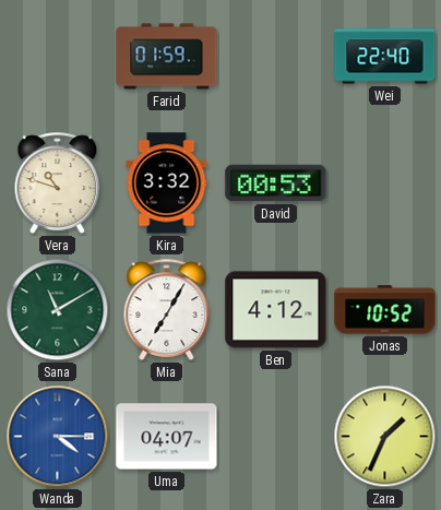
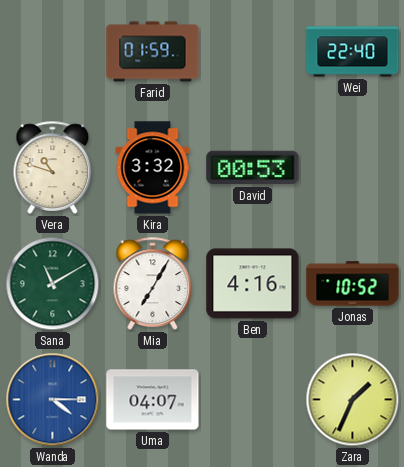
Ben: 4:12 -> 4:16 (253, 284)
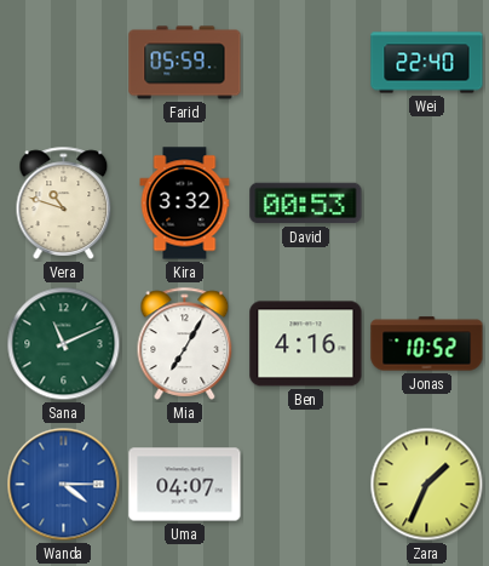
Farid: 01:59 -> 05:59 (185, 63)
Sana: 11:10 -> 11:11 (64, 344)
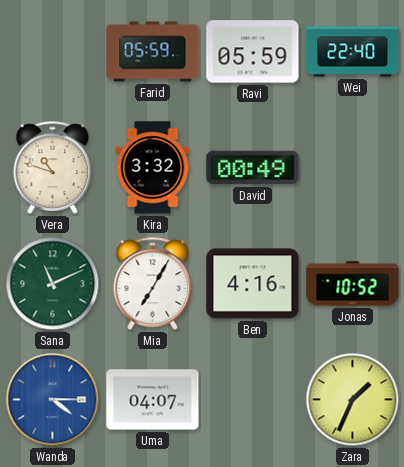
Ravi: none -> 05:59 (253, 52)
David: 00:53 -> 00:49 (253, 168)
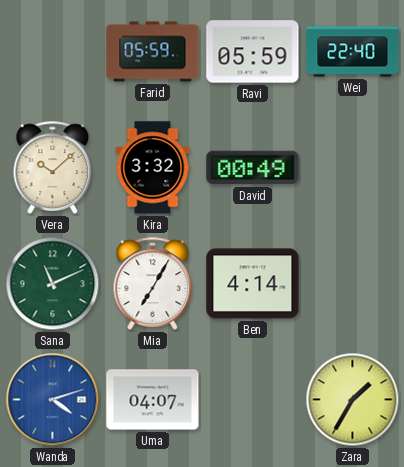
Vera: 10:48 -> 10:08 (53, 167)
Ben: 4:16 -> 4:14 (253, 284)
Jonas: 10:52 -> none (353, 284)
Wanda: 4:15 -> 4:12 (53, 400)
Zara: 1:34 -> 1:35 (353, 400)
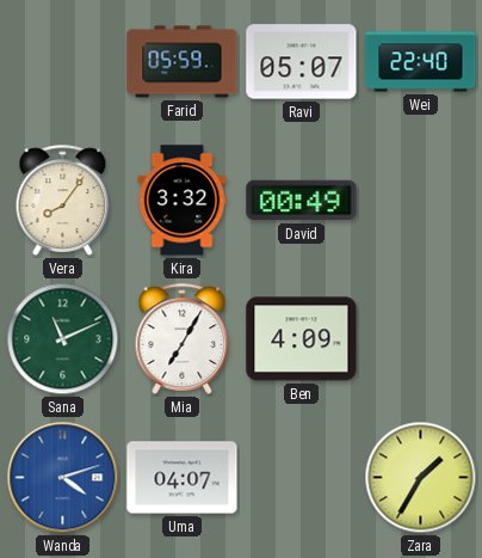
Ravi: 05:59 -> 05:07 (302, 62)
Vera: 10:08 -> 8:06 (63, 200)
Ben: 4:14 -> 4:09 (302, 339)
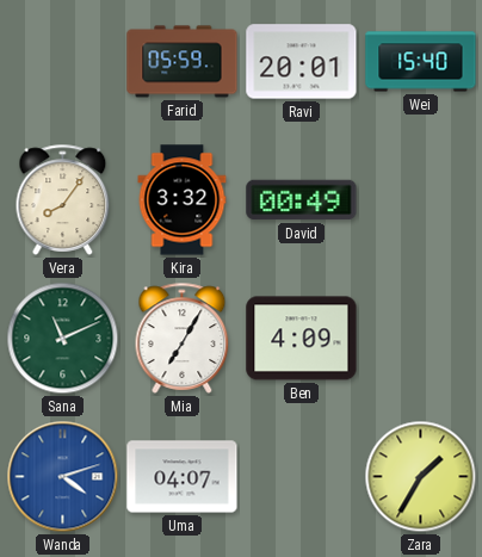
Ravi: 05:07 -> 20:01 (302, 62)
Wei: 22:40 -> 15:40 (421, 62)
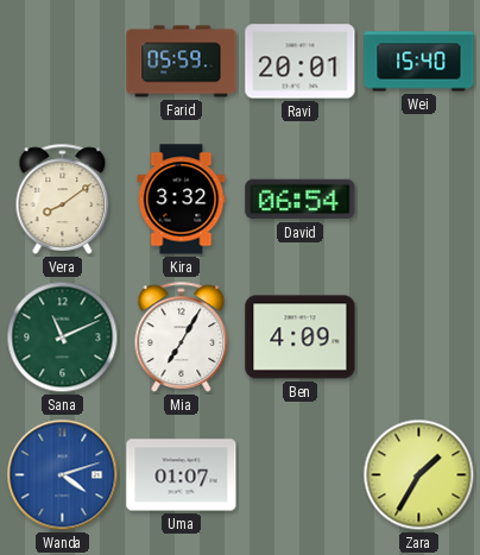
Vera: 8:06 -> 8:09 (63, 198)
David: 00:49 -> 06:54 (301, 200)
Uma: 04:07 -> 01:07 (182, 475)
